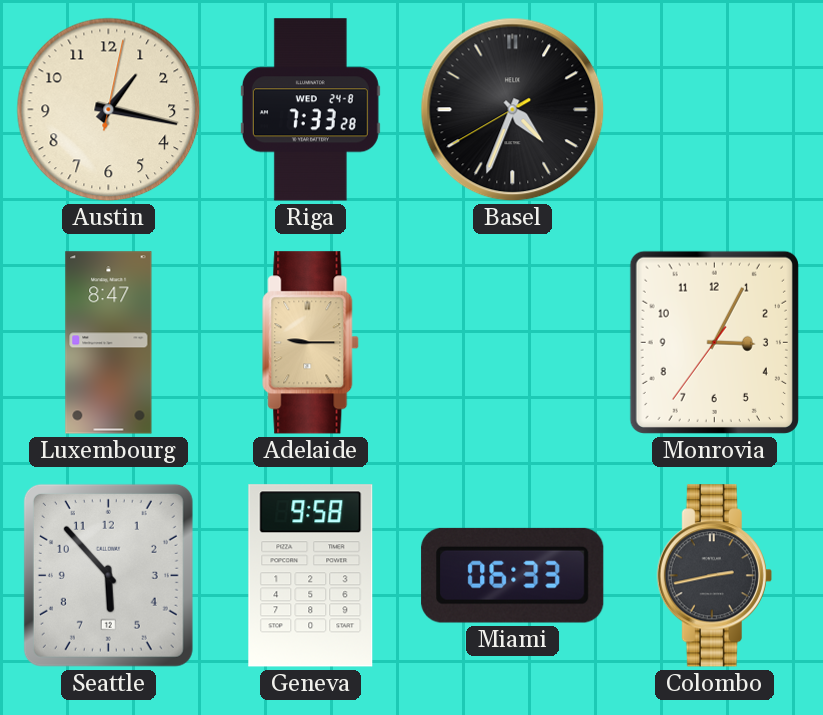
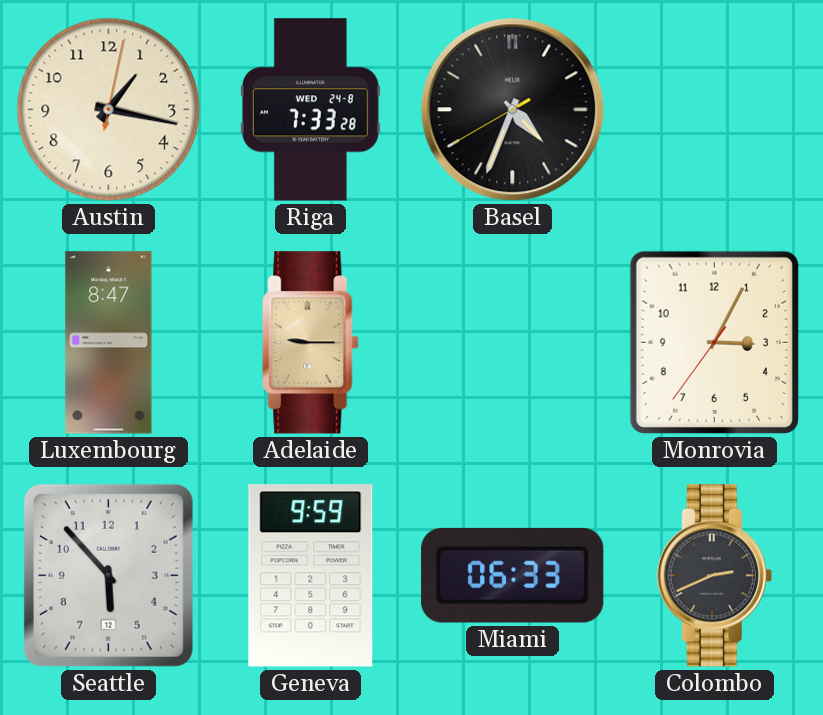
Geneva: 9:58 -> 9:59 (311, 576)
Colombo: 2:43 -> 2:41 (714, 576)
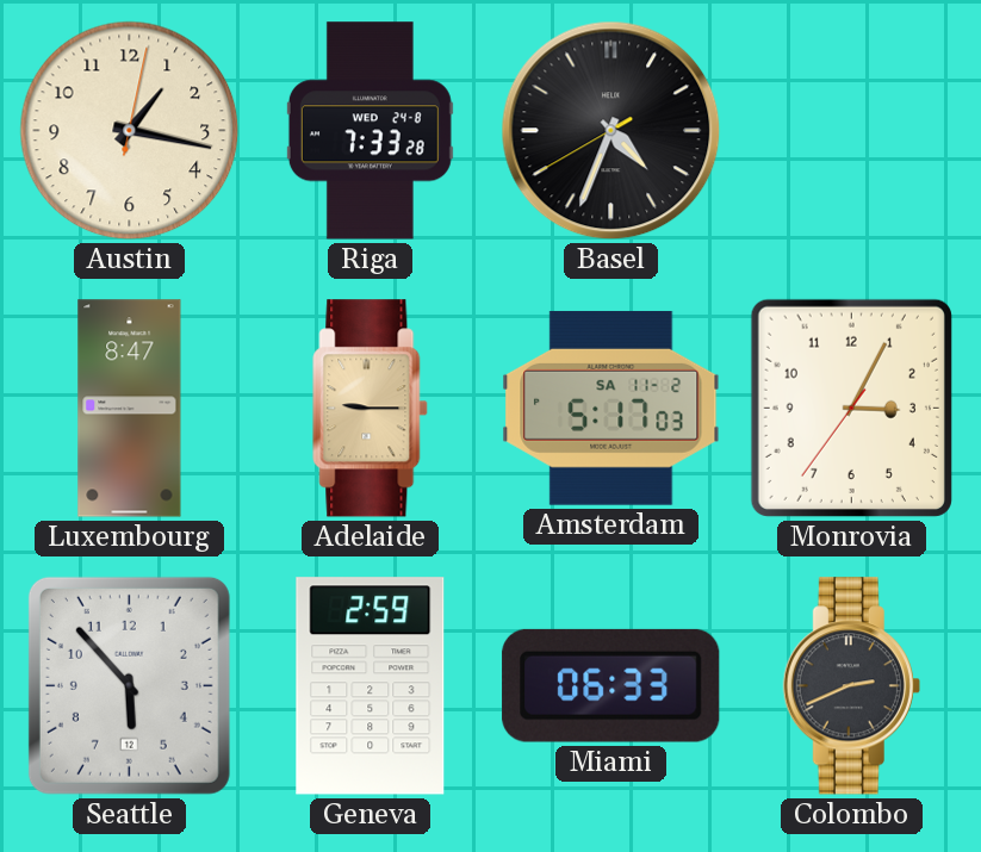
Amsterdam: none -> 5:17 (611, 408)
Geneva: 9:59 -> 2:59 (371, 686)
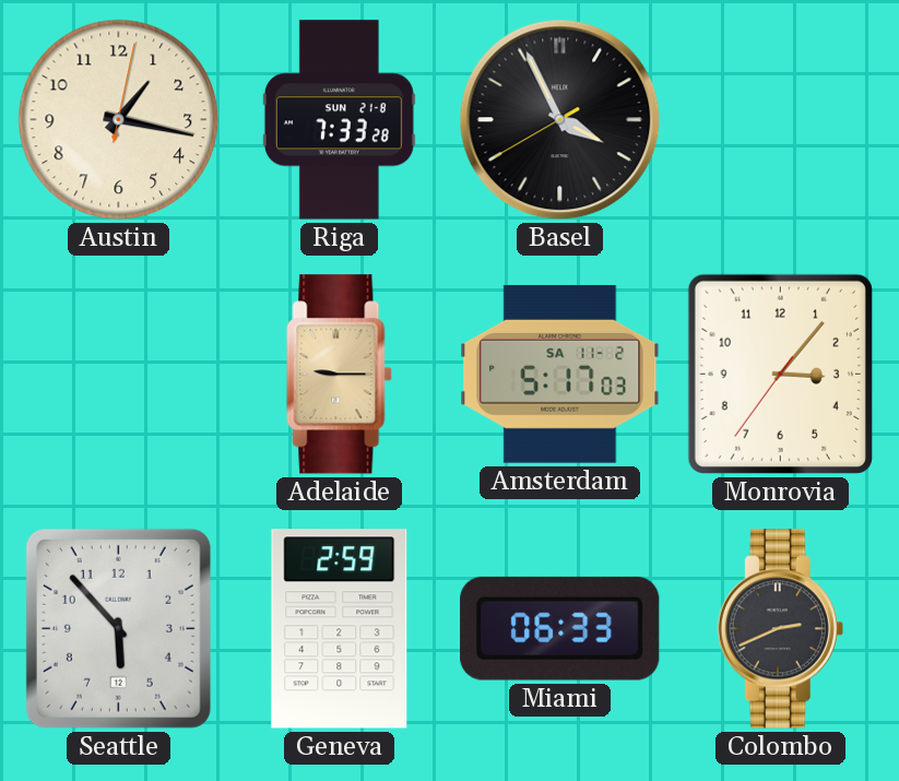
Riga date: WED 24-8 -> SUN 21-8 (339, 120)
Basel: 4:33 -> 3:55 (560, 120)
Luxembourg: 8:47 -> none (130, 409)
Monrovia: 3:04 -> 3:06 (780, 374)
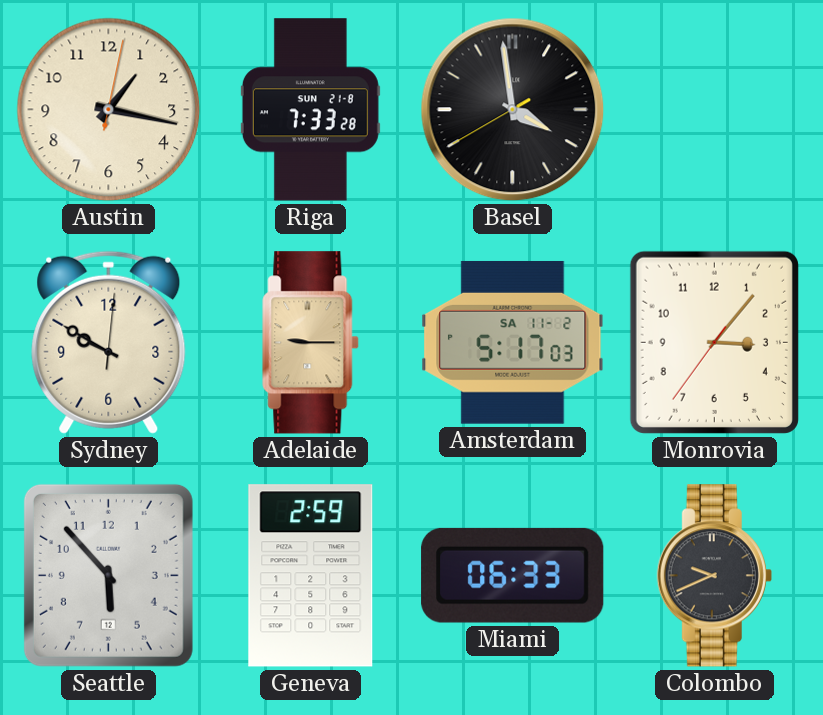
Basel: 3:55 -> 3:58 (513, 110)
Sydney: none -> 9:50 (109, 342)
Colombo: 2:41 -> 9:41 (714, 576)
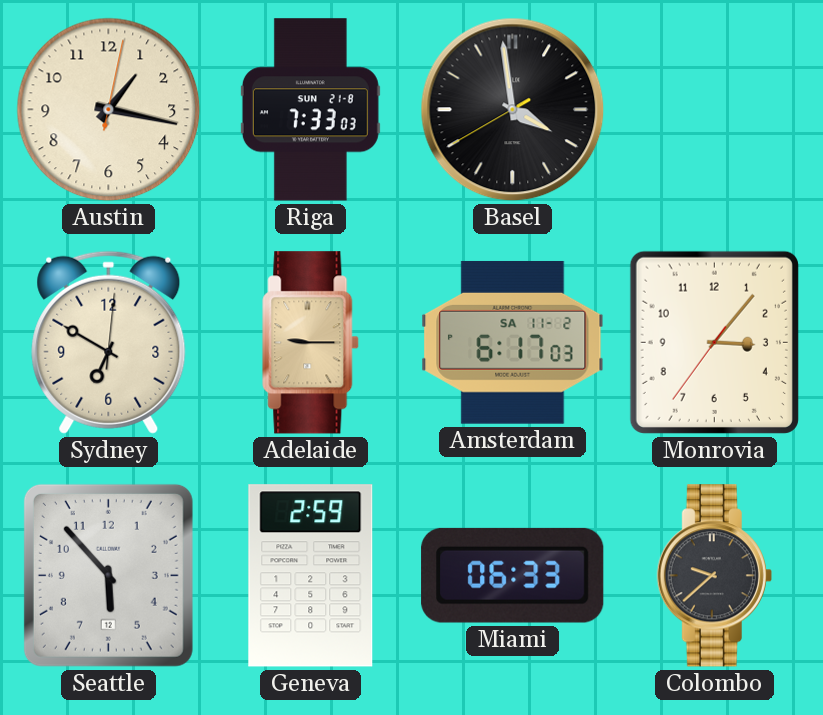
Riga: 7:33:28 -> 7:33:03 (310, 110)
Sydney: 9:50 -> 6:50 (109, 342)
Amsterdam: 5:17 -> 6:17 (513, 342)
Colombo: 9:41 -> 9:38 (714, 576)
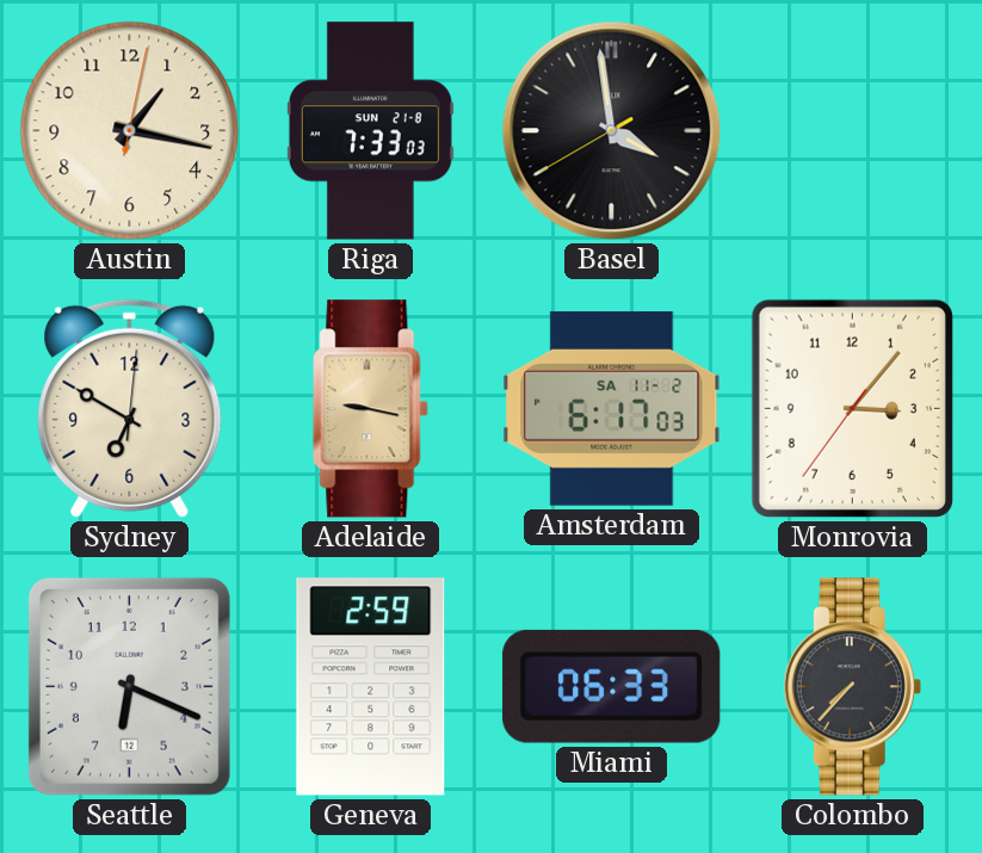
Adelaide: 9:15 -> 9:17 (371, 409)
Seattle: 5:53 -> 6:19 (129, 686)
Colombo: 9:38 -> 7:37 (852, 687)
